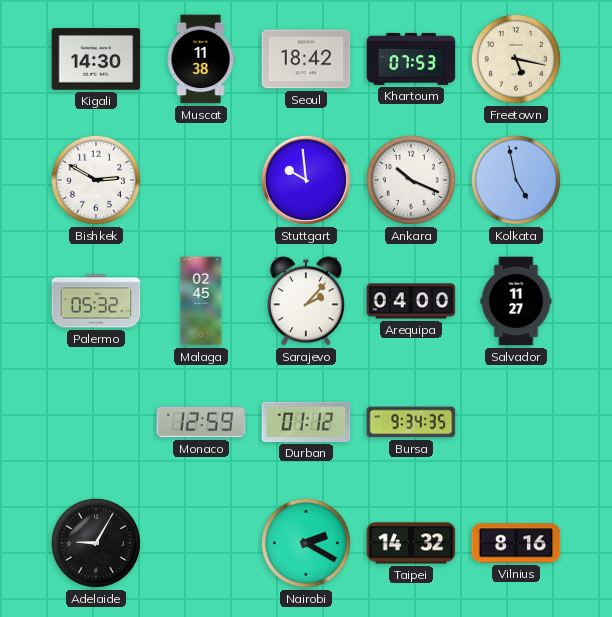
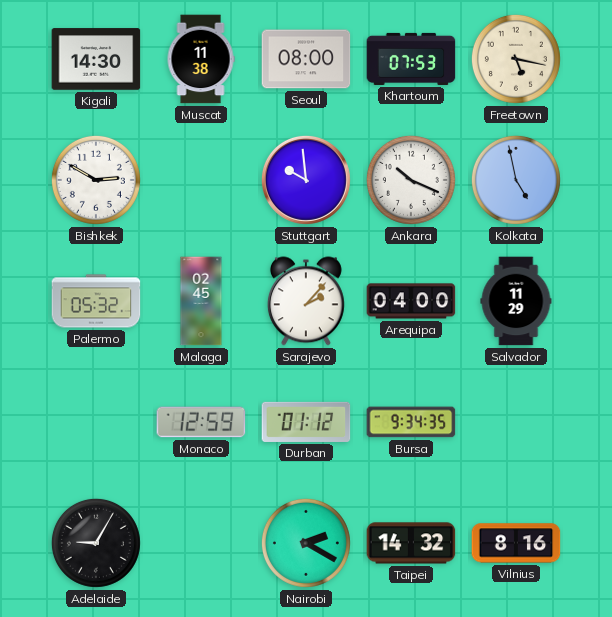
Seoul: 18:42 -> 08:00 (306, 59)
Salvador: 11:27 -> 11:29 (516, 301)
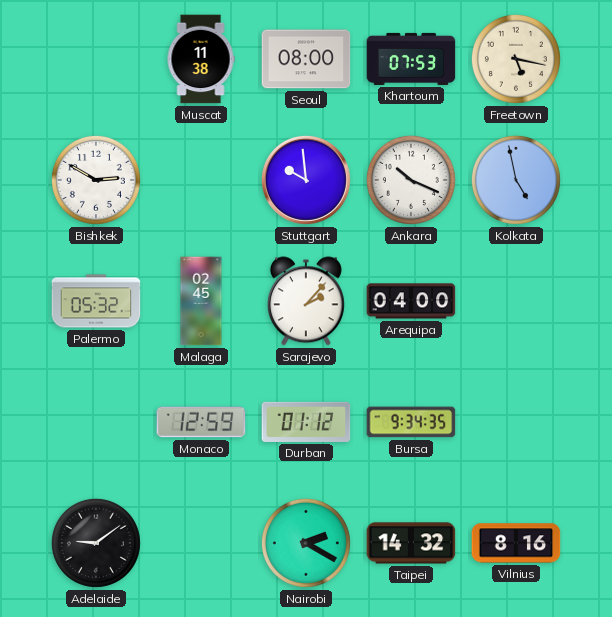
Kigali: 14:30 -> none (96, 59)
Salvador: 11:29 -> none (516, 301)
Adelaide: 9:05 -> 9:09 (96, 543)
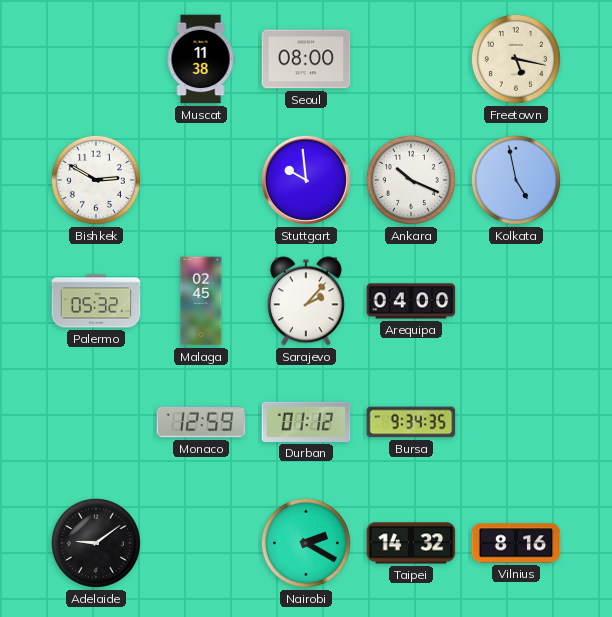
Khartoum: 07:53 -> none (411, 59)
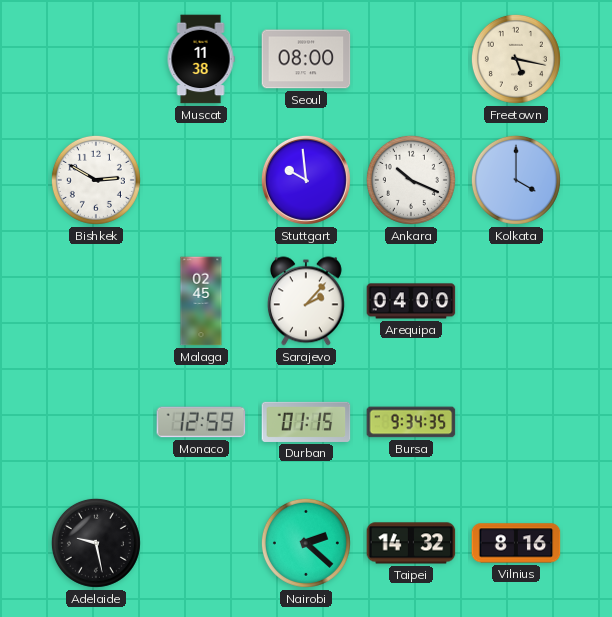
Kolkata: 4:58 -> 4:00 (516, 180)
Palermo: 05:32 -> none (96, 301)
Durban: 01:12 -> 01:15 (306, 422)
Adelaide: 9:09 -> 9:28 (96, 543)
Nairobi: 2:20 -> 2:22 (306, 543)
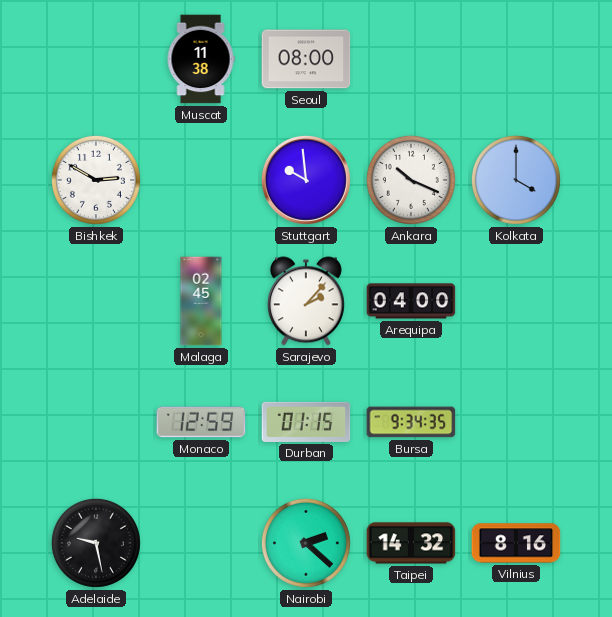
Freetown: 5:17 -> none (516, 59)
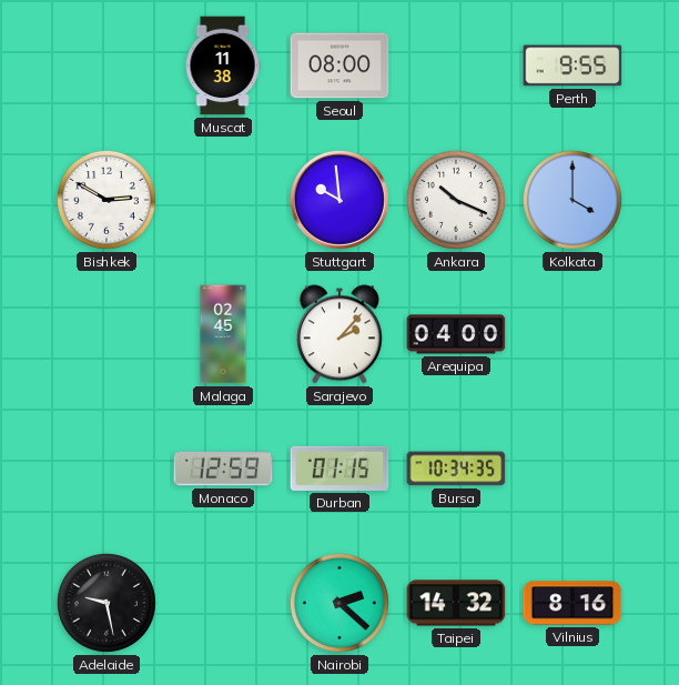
Perth: none -> 9:55 (572, 66)
Bursa: 9:34 -> 10:34 (456, 469)
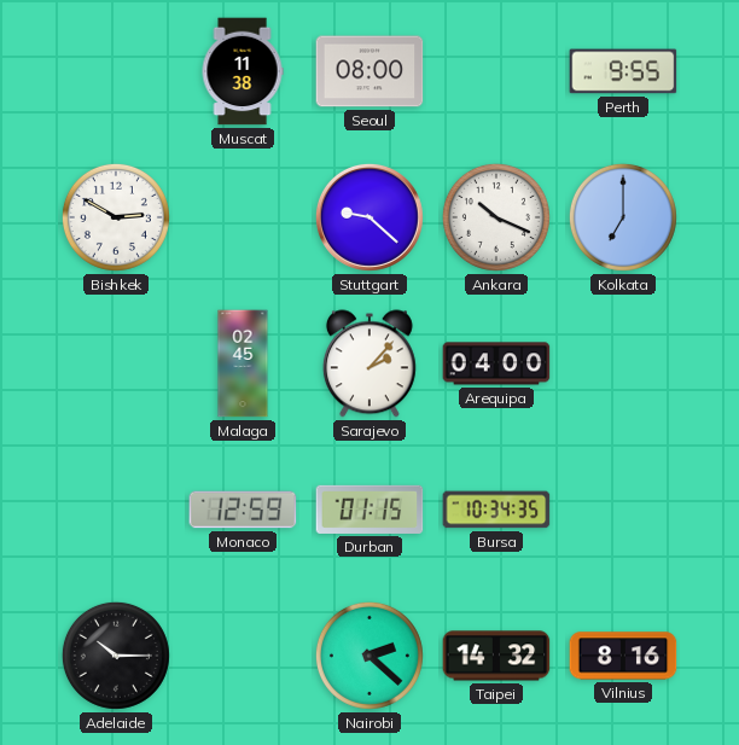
Stuttgart: 9:59 -> 9:22 (369, 217)
Kolkata: 4:00 -> 7:00 (623, 217)
Adelaide: 9:28 -> 10:15 (116, 656)
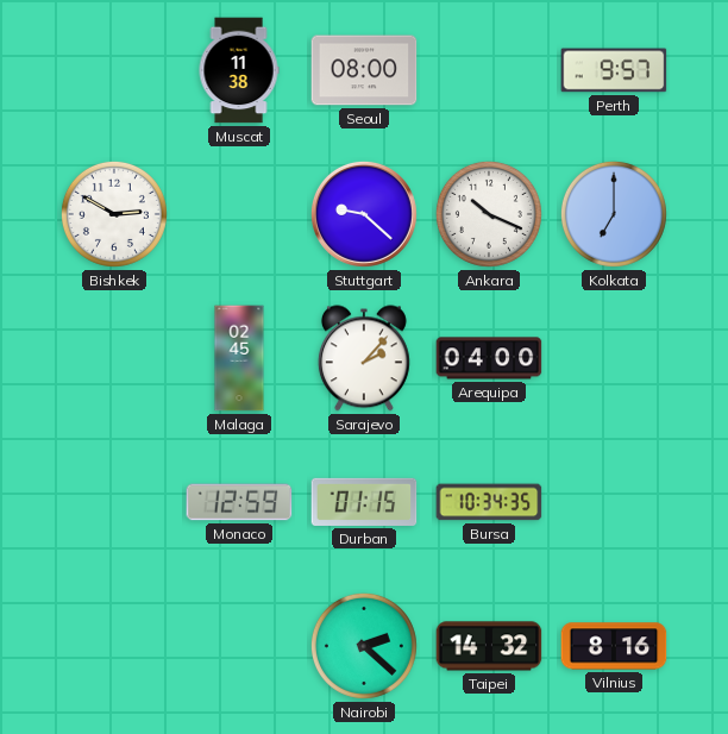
Perth: 9:55 -> 9:57 (614, 70)
Adelaide: 10:15 -> none (116, 656)
